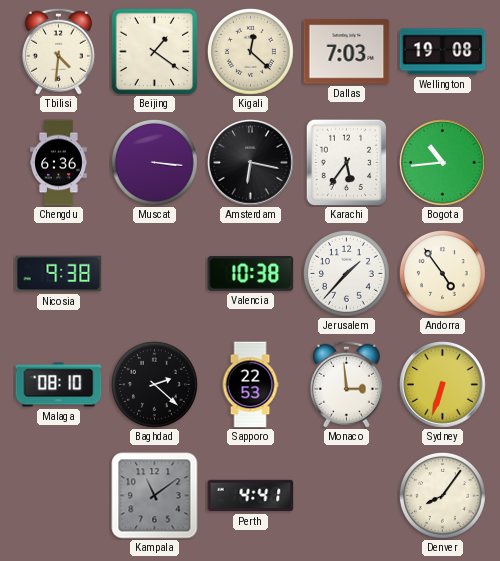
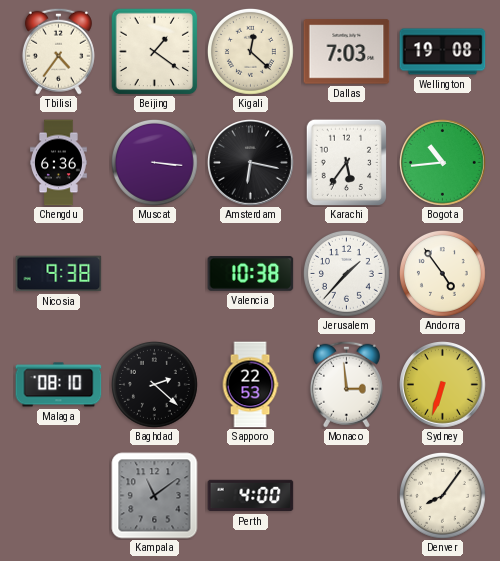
Tbilisi: 4:31 -> 4:36 (58, 51)
Perth: 4:41 -> 4:00 (251, 496)
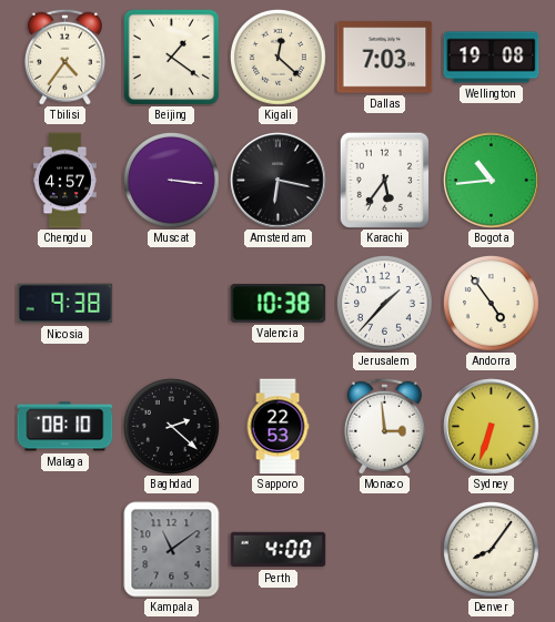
Chengdu: 6:36 -> 4:57 (65, 181)
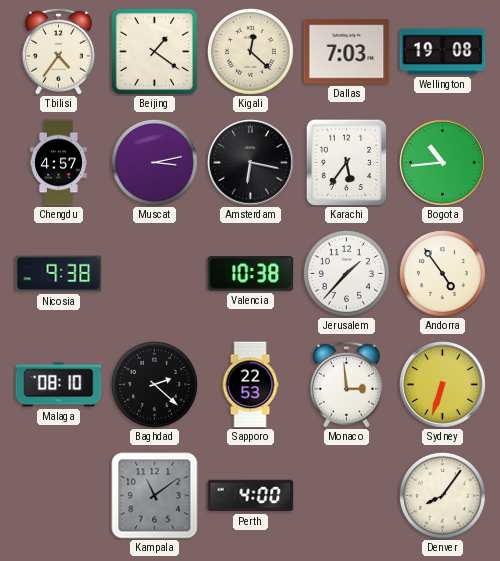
Muscat: 3:16 -> 3:13 (154, 162)
